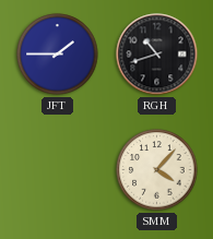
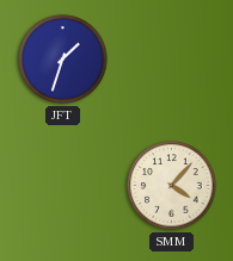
JFT: 1:45 -> 1:33 (63, 60)
RGH: 10:42 -> none (157, 55)
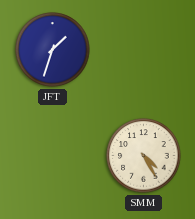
SMM: 4:07 -> 4:25 (144, 156)
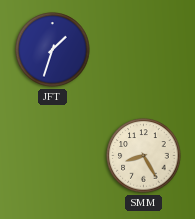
SMM: 4:25 -> 8:25 (144, 156)
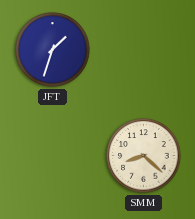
SMM: 8:25 -> 8:22 (144, 156)
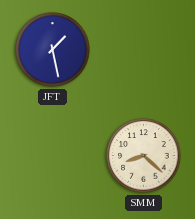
JFT: 1:33 -> 1:28 (53, 50)
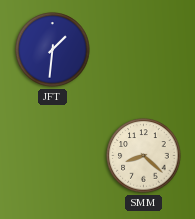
JFT: 1:28 -> 1:31 (53, 50)
